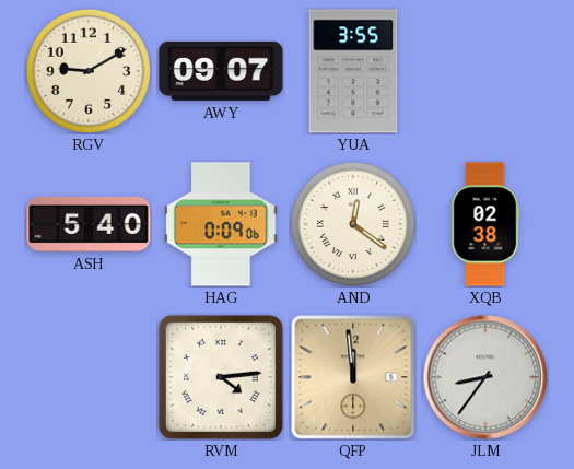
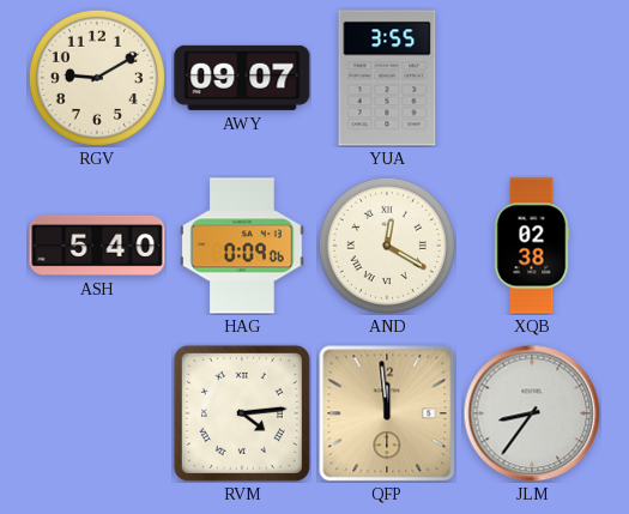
AND: 12:21 -> 12:20 (387, 246)
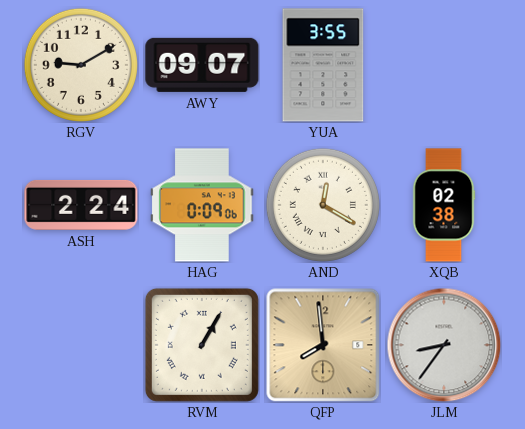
ASH: 5:40 -> 2:24 (81, 205)
RVM: 4:14 -> 1:05 (202, 345)
QFP: 11:59 -> 7:59 (323, 345)
